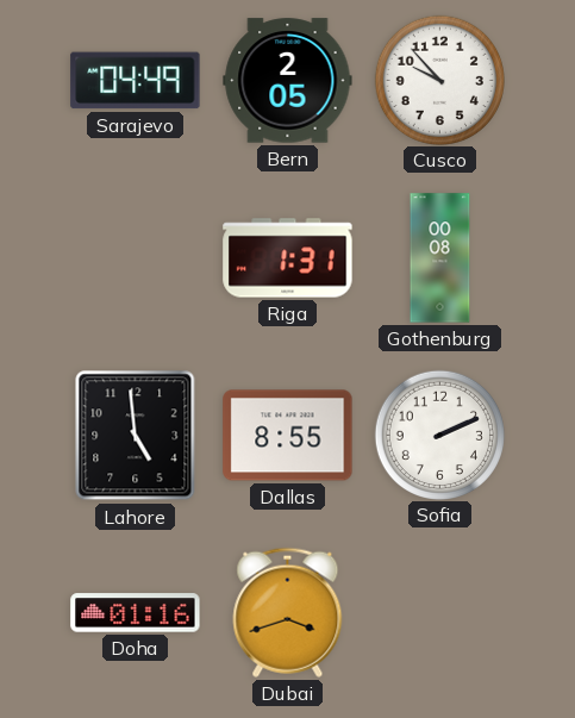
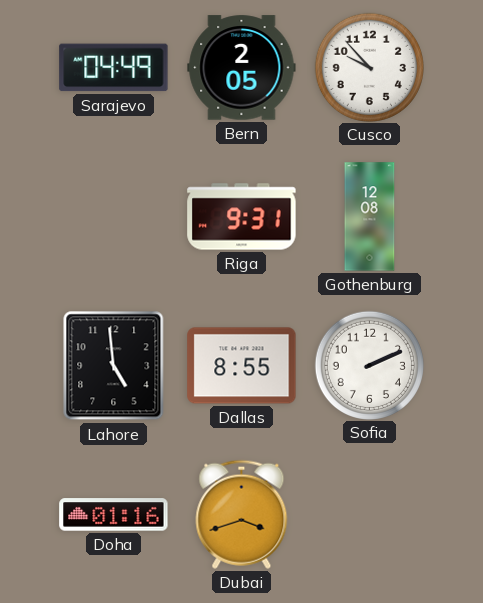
Riga: 1:31 -> 9:31 (242, 217)
Gothenburg: 00:08 -> 12:08 (370, 217)
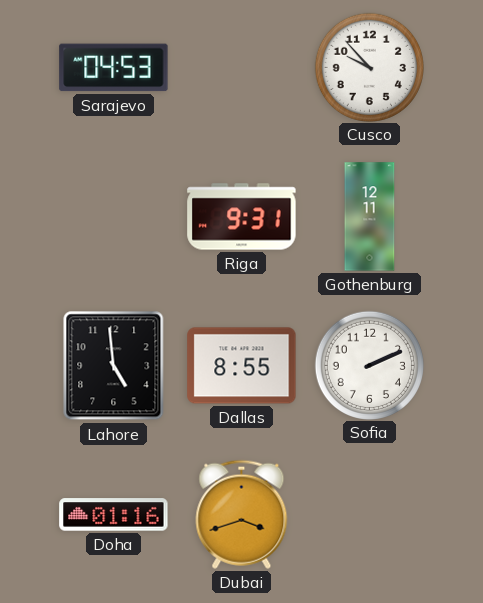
Sarajevo: 04:49 -> 04:53 (114, 68)
Bern: 2:05 -> none (242, 68)
Gothenburg: 12:08 -> 12:11 (370, 217)
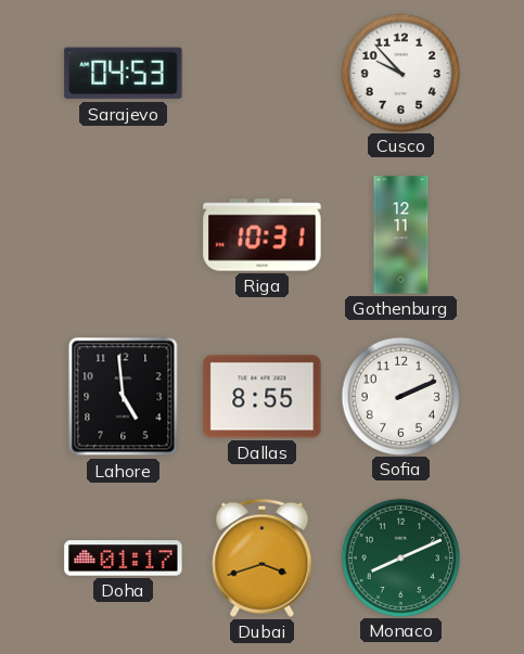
Riga: 9:31 -> 10:31 (263, 235)
Doha: 01:16 -> 01:17 (124, 559)
Monaco: none -> 8:11 (400, 557)
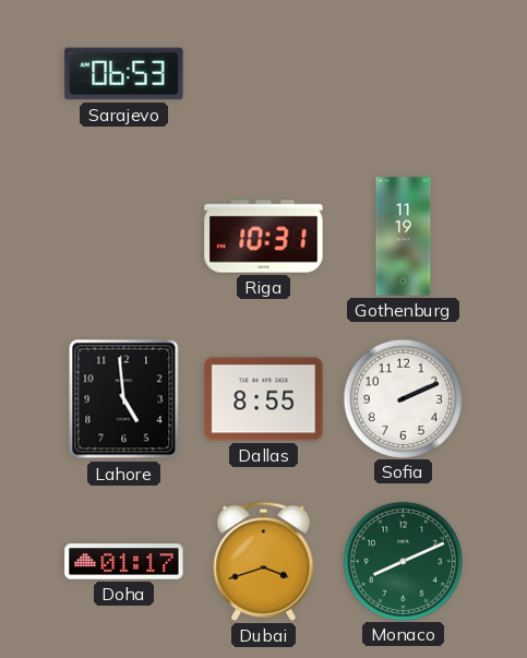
Sarajevo: 04:53 -> 06:53 (124, 74)
Cusco: 9:53 -> none (400, 73)
Gothenburg: 12:11 -> 11:19 (404, 237)
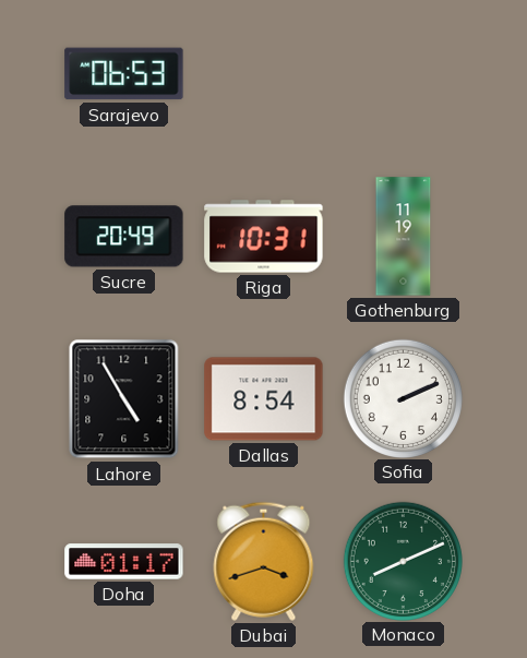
Sucre: none -> 20:49 (124, 237)
Lahore: 4:59 -> 4:55 (124, 399)
Dallas: 8:55 -> 8:54 (264, 399)
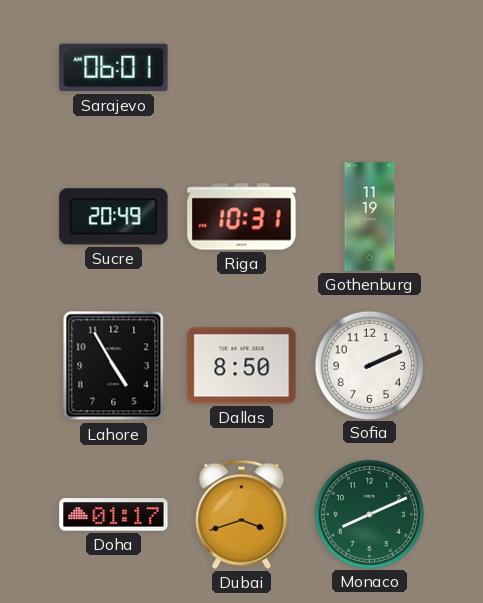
Sarajevo: 06:53 -> 06:01 (114, 68)
Dallas: 8:54 -> 8:50 (242, 366)
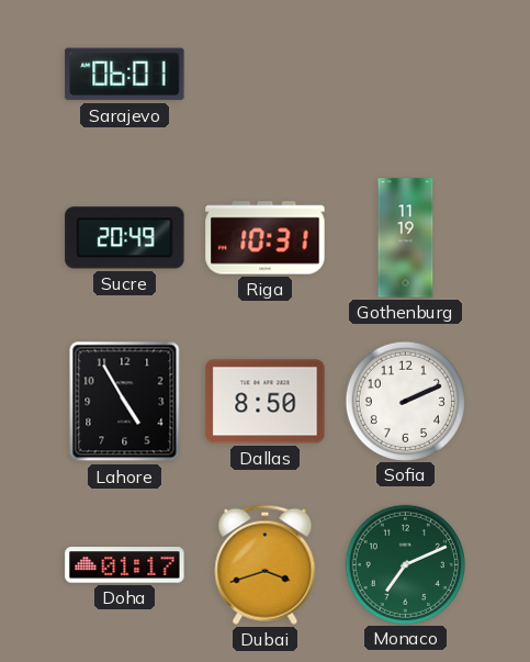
Monaco: 8:11 -> 7:11 (405, 564)
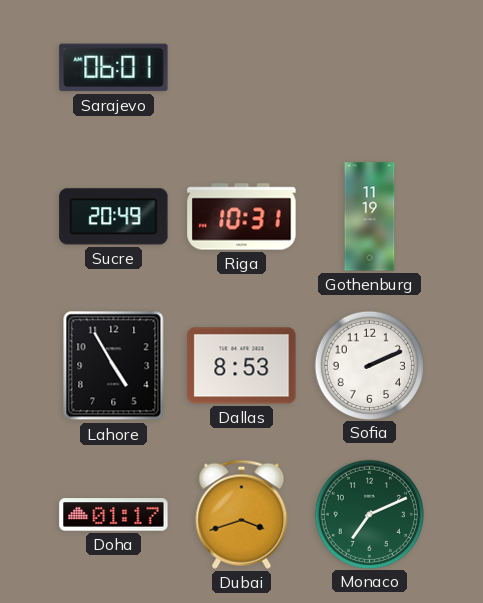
Dallas: 8:50 -> 8:53 (242, 366)
